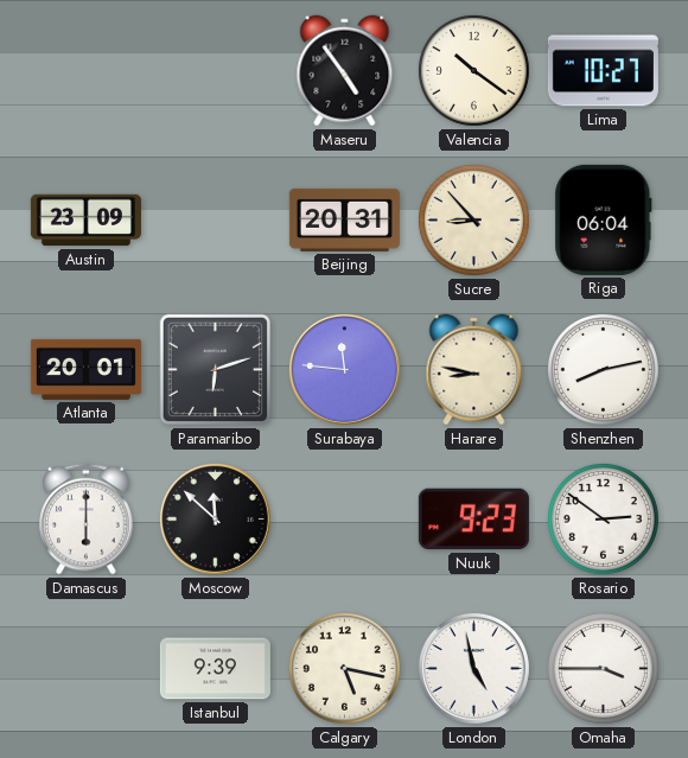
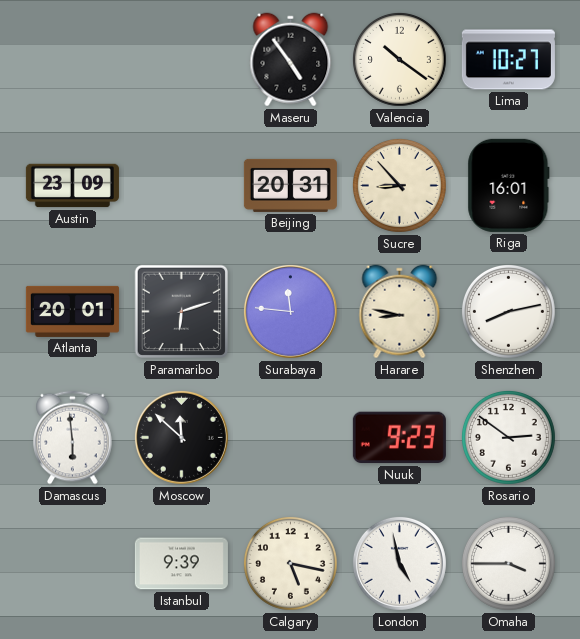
Riga: 06:04 -> 16:01 (509, 185)
Damascus: 6:00 -> 5:59 (73, 438)
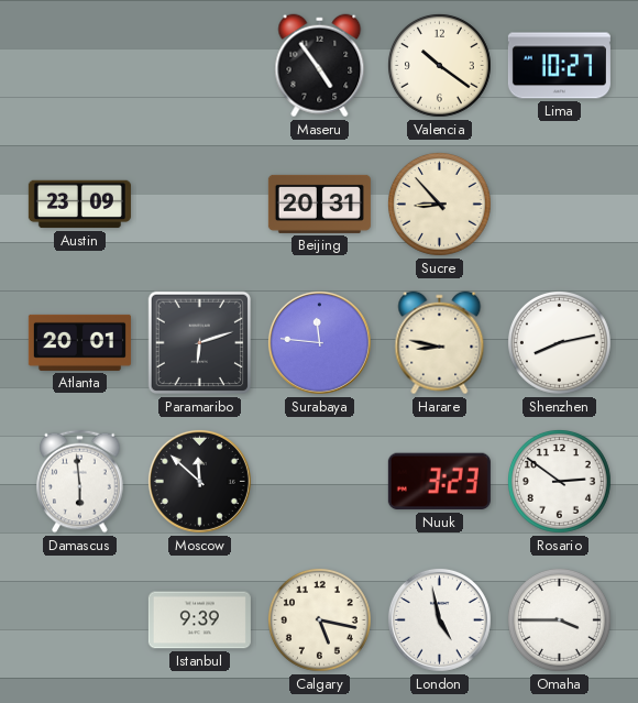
Riga: 16:01 -> none (509, 185)
Nuuk: 9:23 -> 3:23 (439, 482)
